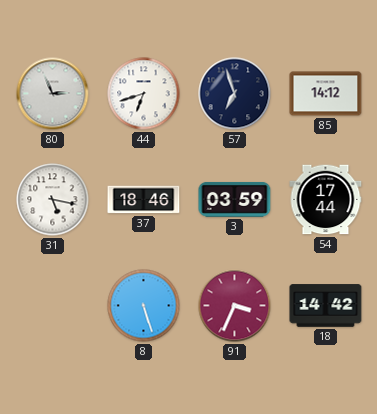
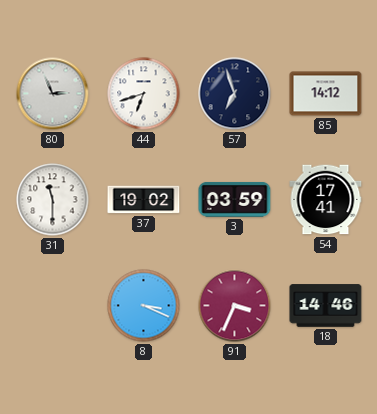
31: 5:17 -> 11:30 (53, 200)
37: 18:46 -> 19:02 (144, 200)
54: 17:44 -> 17:41 (326, 200)
8: 5:27 -> 3:19 (144, 306)
18: 14:42 -> 14:46 (326, 306)
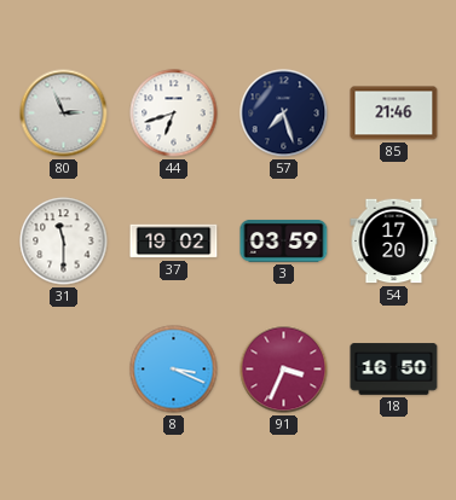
57: 6:57 -> 7:27 (284, 114)
85: 14:12 -> 21:46 (394, 114)
54: 17:41 -> 17:20 (394, 242)
18: 14:46 -> 16:50 (394, 370)
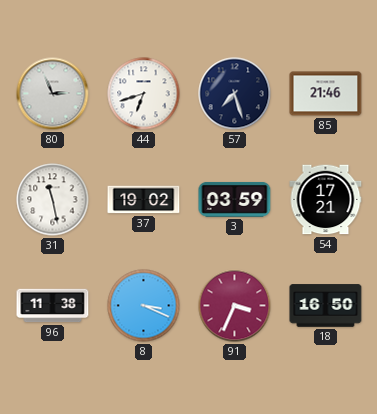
31: 11:30 -> 11:28 (53, 200)
54: 17:20 -> 17:21 (326, 200)
96: none -> 11:38 (53, 306)
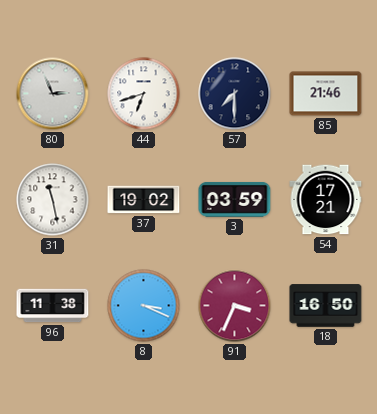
57: 7:27 -> 7:30 (235, 94)
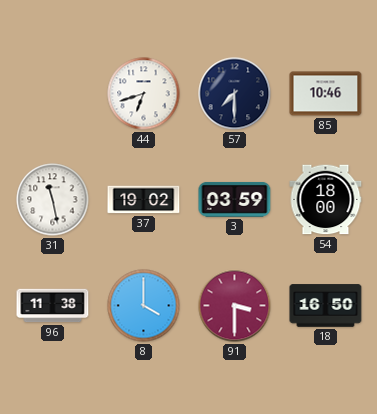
80: 2:56 -> none (53, 94)
85: 21:46 -> 10:46 (326, 94)
54: 17:21 -> 18:00 (326, 200)
8: 3:19 -> 4:00 (144, 306)
91: 3:34 -> 3:30 (235, 306)
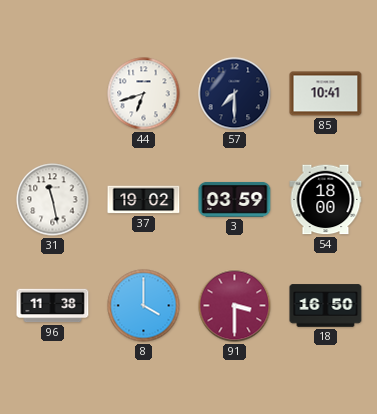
85: 10:46 -> 10:41 (326, 94)
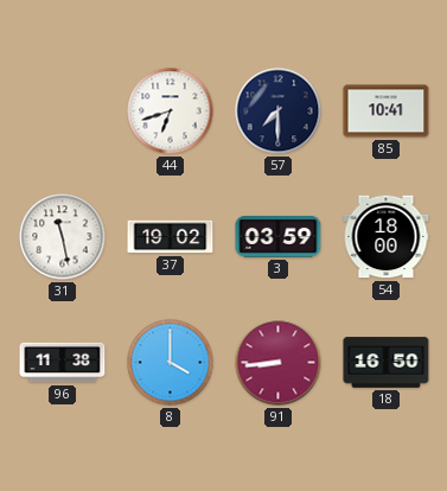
91: 3:30 -> 8:44 (279, 363)
